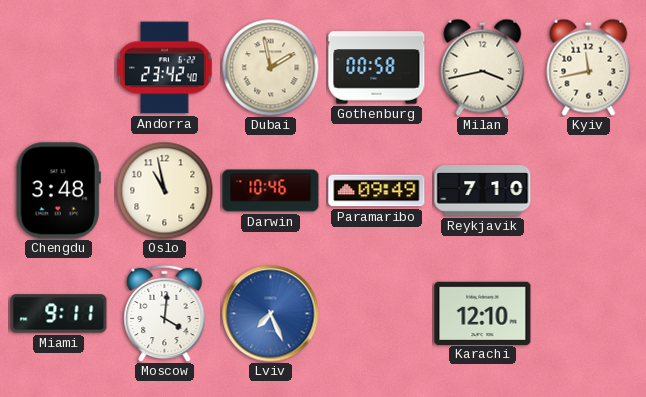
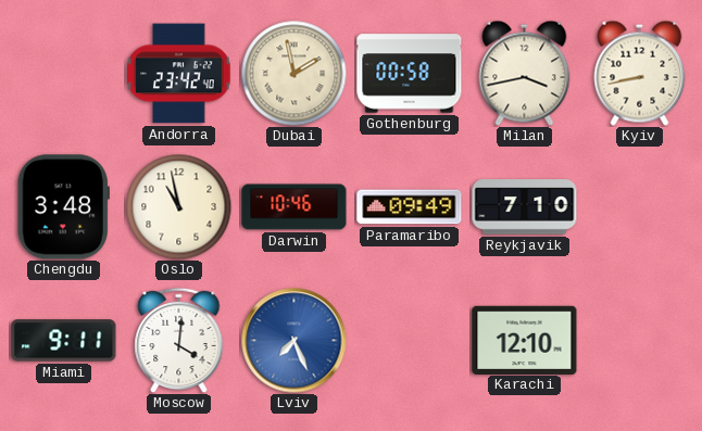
Kyiv: 11:43 -> 8:43 (640, 73)
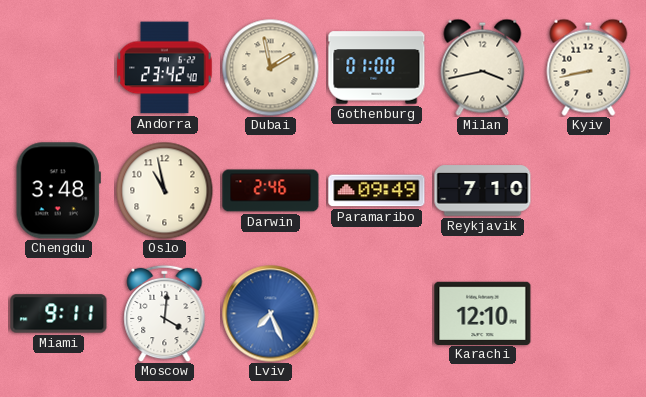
Gothenburg: 00:58 -> 01:00 (377, 68)
Darwin: 10:46 -> 2:46 (271, 191)
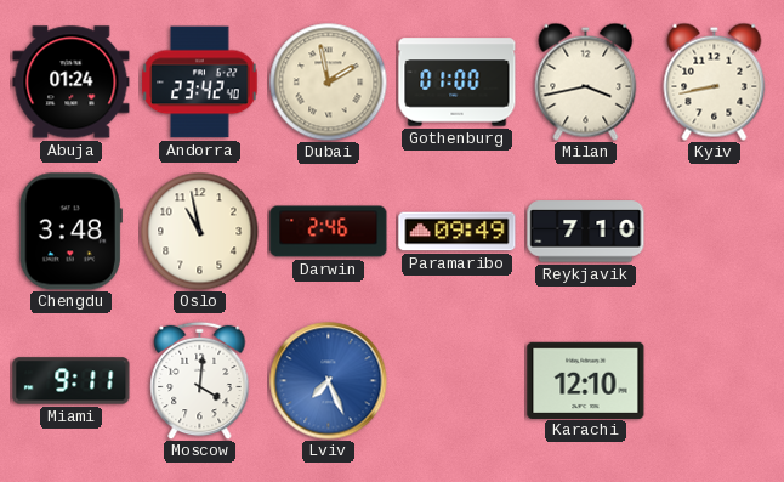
Abuja: none -> 01:24 (72, 83)
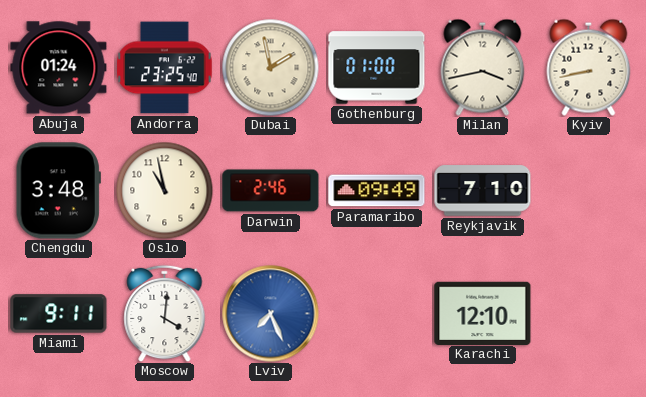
Andorra: 23:42 -> 23:25 (165, 68)
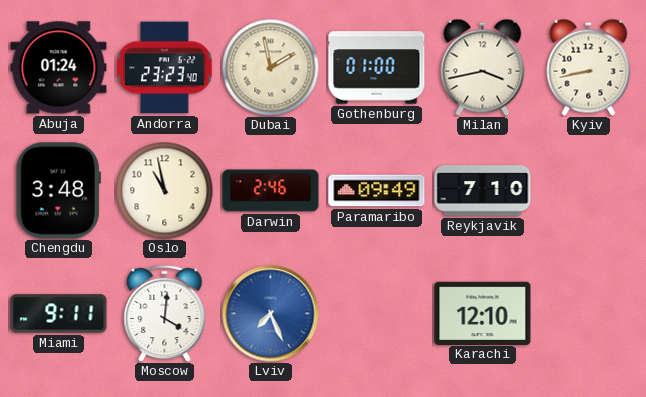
Andorra: 23:25 -> 23:23 (165, 68)
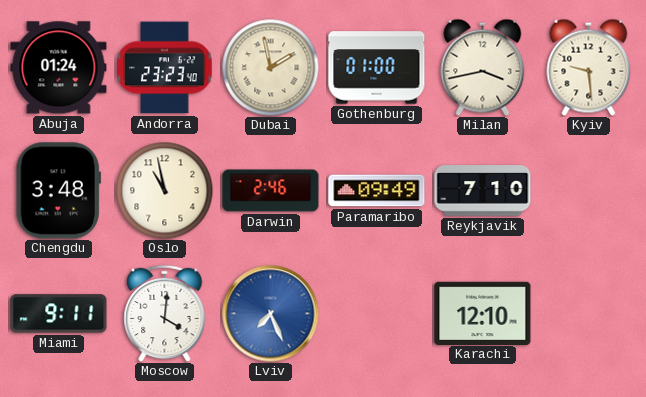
Kyiv: 8:43 -> 9:29 (589, 67)
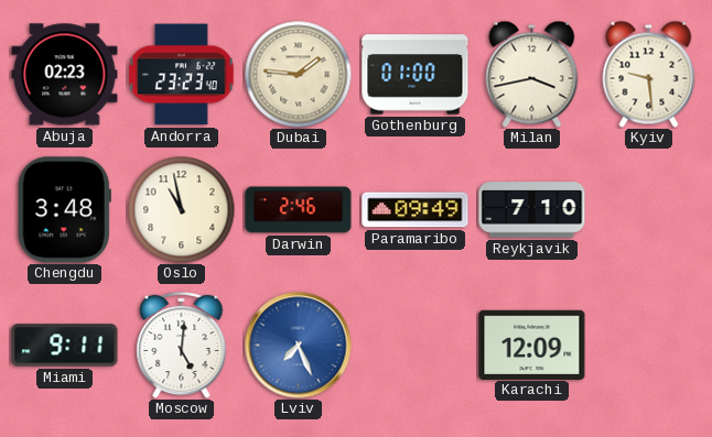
Abuja: 01:24 -> 02:23 (65, 75)
Dubai: 1:58 -> 1:46 (298, 74)
Moscow: 4:01 -> 5:01 (182, 345)
Karachi: 12:10 -> 12:09 (532, 345)
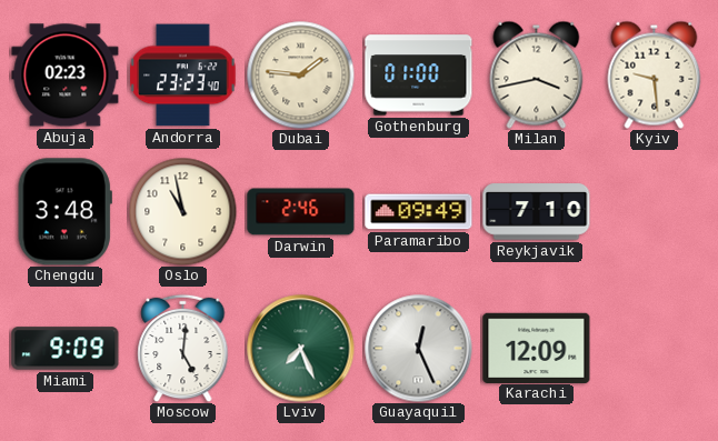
Miami: 9:11 -> 9:09 (66, 349)
Lviv dial: blue -> green (301, 349)
Guayaquil: none -> 12:26 (419, 349)
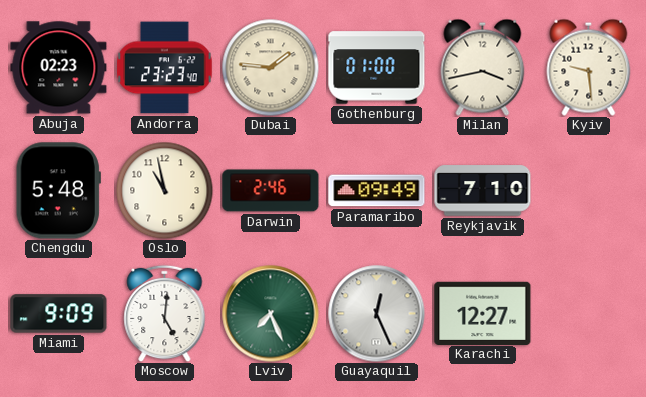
Chengdu: 3:48 -> 5:48 (58, 191)
Karachi: 12:09 -> 12:27 (483, 313)
